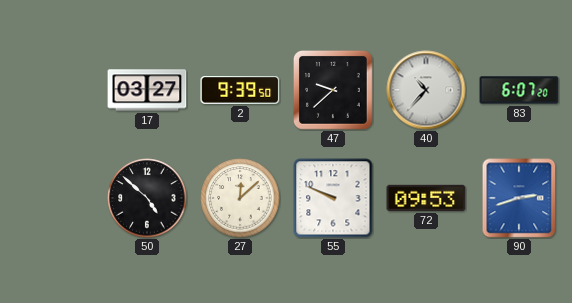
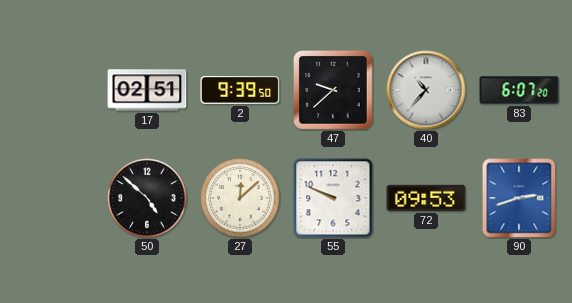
17: 03:27 -> 02:51 (147, 90)
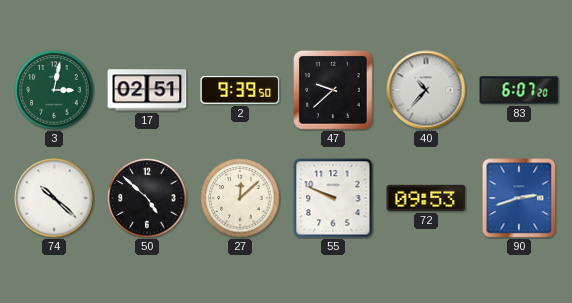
3: none -> 3:02 (54, 90)
74: none -> 10:22 (54, 198)
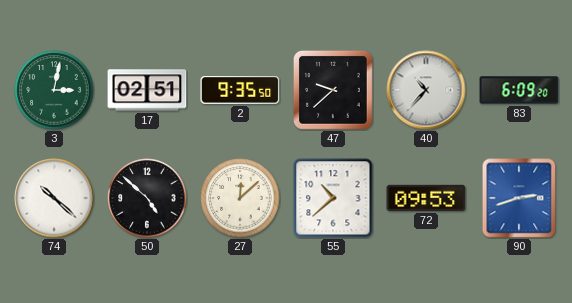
2: 9:39 -> 9:35 (240, 91)
83: 6:07 -> 6:09 (519, 90)
55: 9:49 -> 10:38 (333, 198)
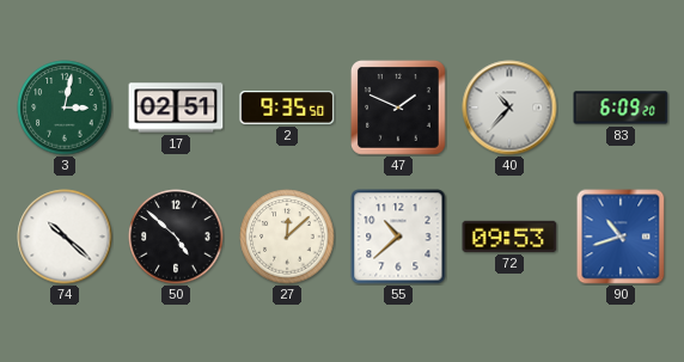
47: 9:38 -> 1:49 (399, 109)
90: 2:42 -> 10:42 (621, 237)
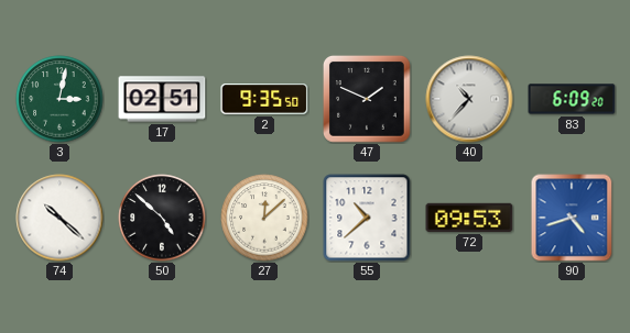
90: 10:42 -> 4:42 (572, 218)
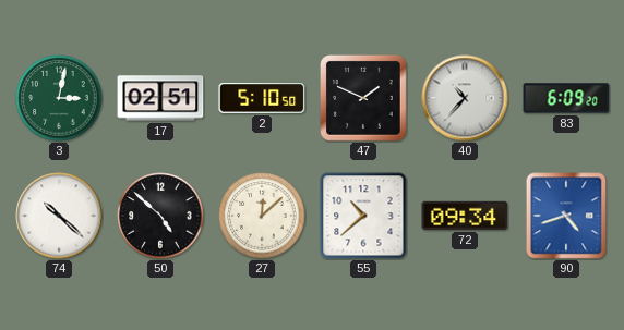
2: 9:35 -> 5:10 (262, 99)
72: 09:53 -> 09:34 (465, 216)
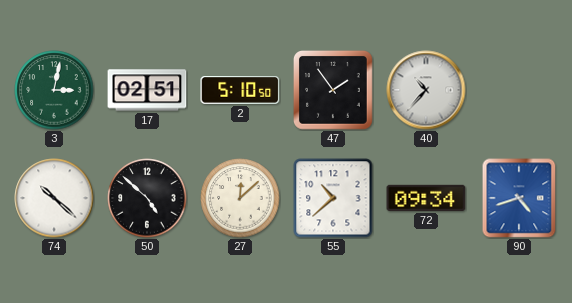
47: 1:49 -> 1:54 (334, 91)
83: 6:09 -> none (566, 98)
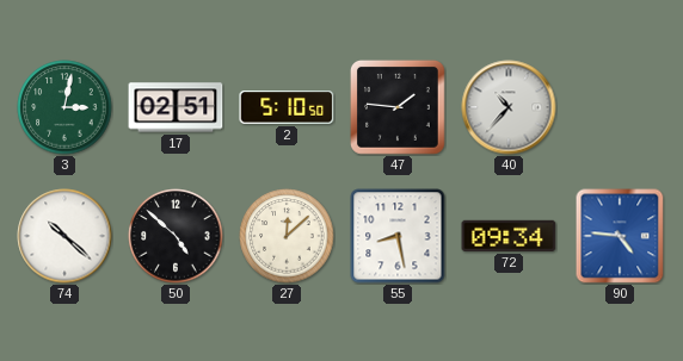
47: 1:54 -> 1:46 (399, 108)
55: 10:38 -> 8:28 (398, 236)
90: 4:42 -> 4:46 (620, 236)
